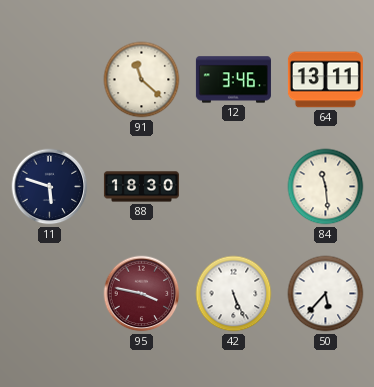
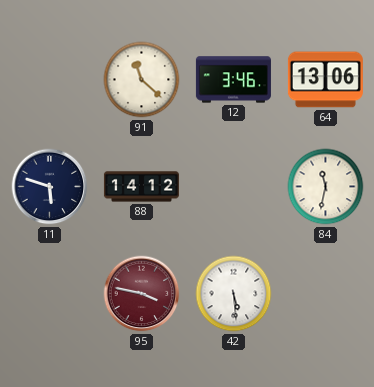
64: 13:11 -> 13:06 (325, 80)
88: 18:30 -> 14:12 (141, 187)
84: 11:29 -> 11:32 (326, 187)
42: 5:26 -> 5:29 (234, 294)
50: 5:37 -> none (326, 294)
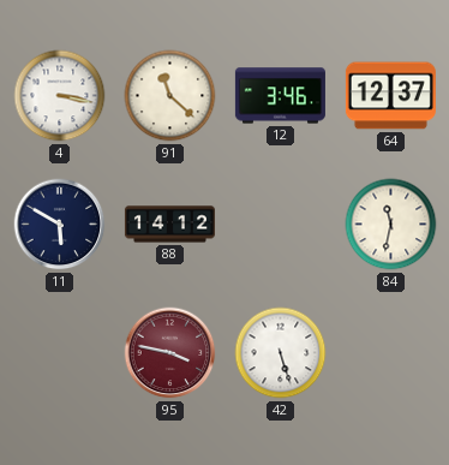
4: none -> 3:17 (60, 96)
64: 13:06 -> 12:37 (390, 96)
11: 5:48 -> 5:50 (60, 225)
42: 5:29 -> 5:27 (281, 353)
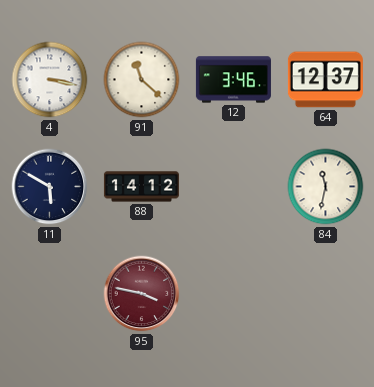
42: 5:27 -> none (281, 353)
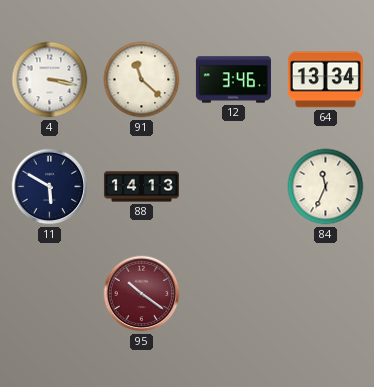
64: 12:37 -> 13:34 (325, 80)
88: 14:12 -> 14:13 (141, 187)
84: 11:32 -> 11:34 (326, 187)
95: 3:47 -> 10:21 (142, 294)
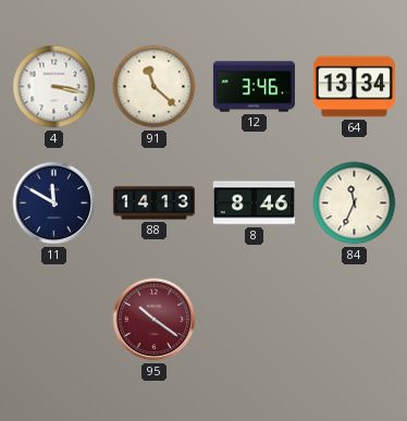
11: 5:50 -> 11:50 (54, 203)
8: none -> 8:46 (254, 203)
